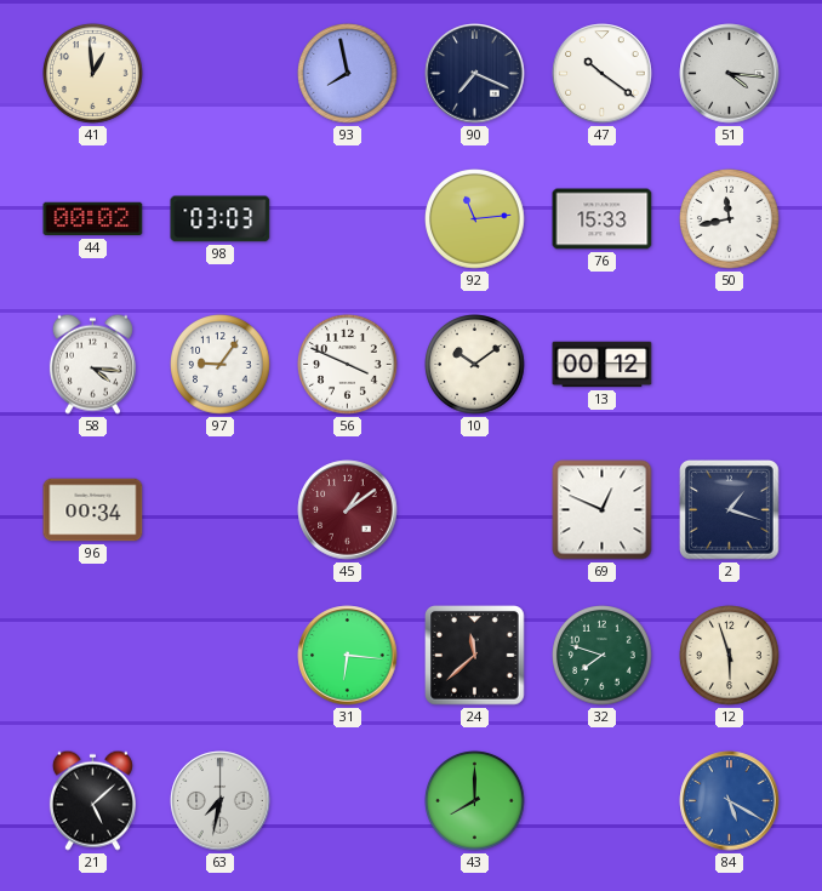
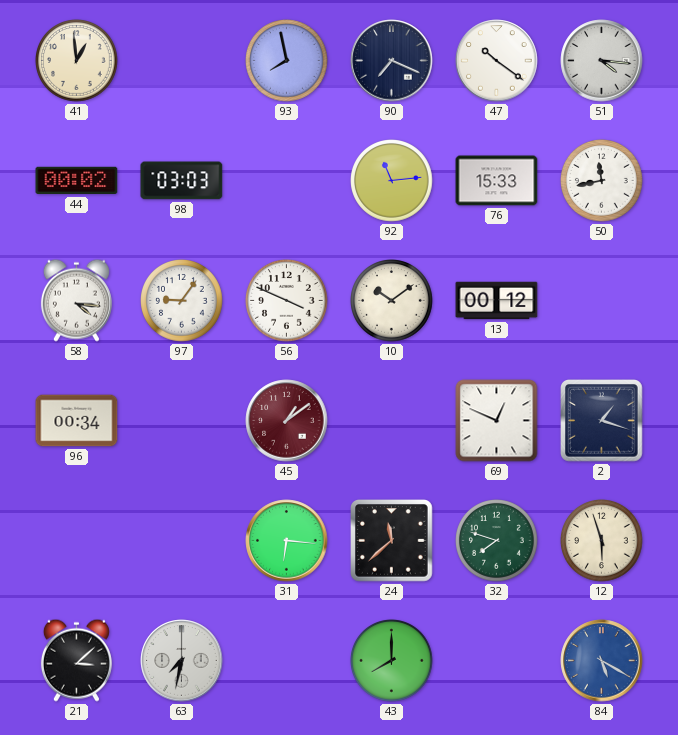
21: 5:08 -> 3:08 (76, 660)
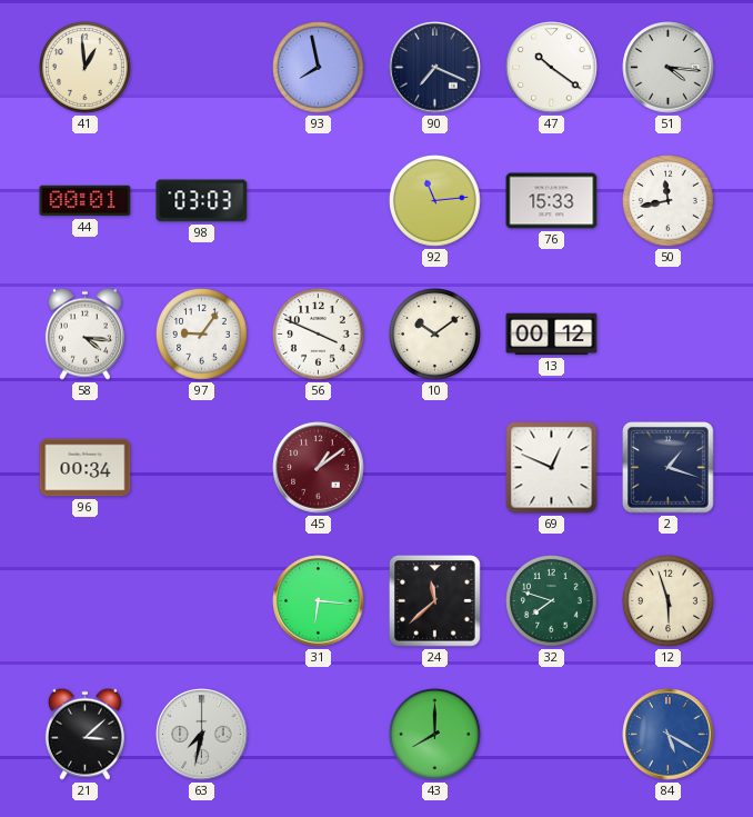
44: 00:02 -> 00:01 (86, 201)
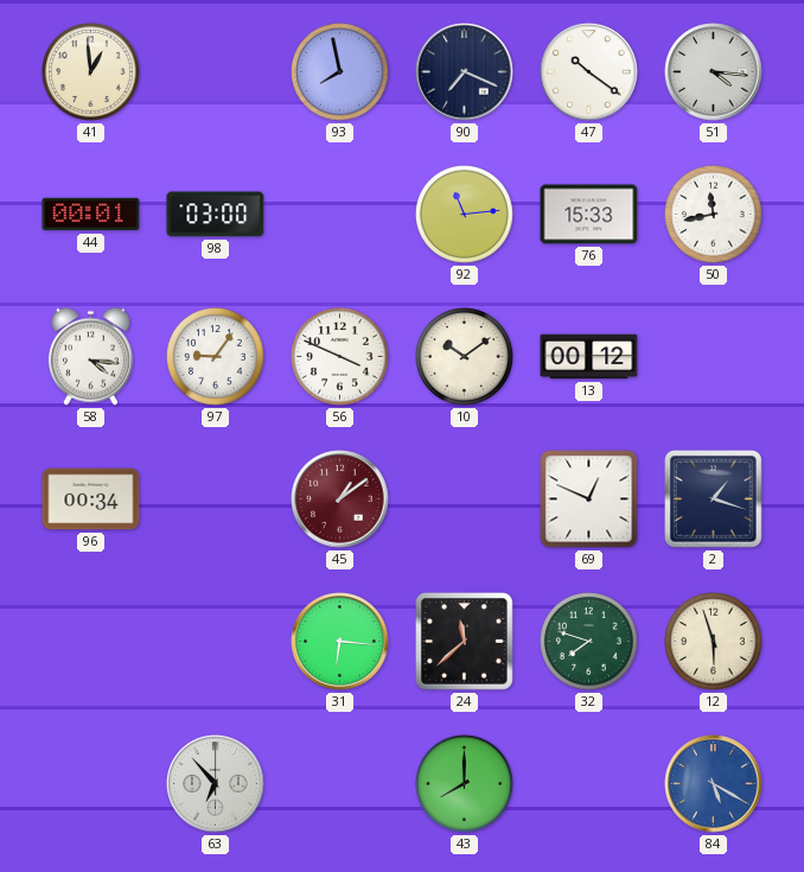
98: 03:03 -> 03:00 (216, 215)
21: 3:08 -> none (84, 734)
63: 7:32 -> 6:53 (216, 784)
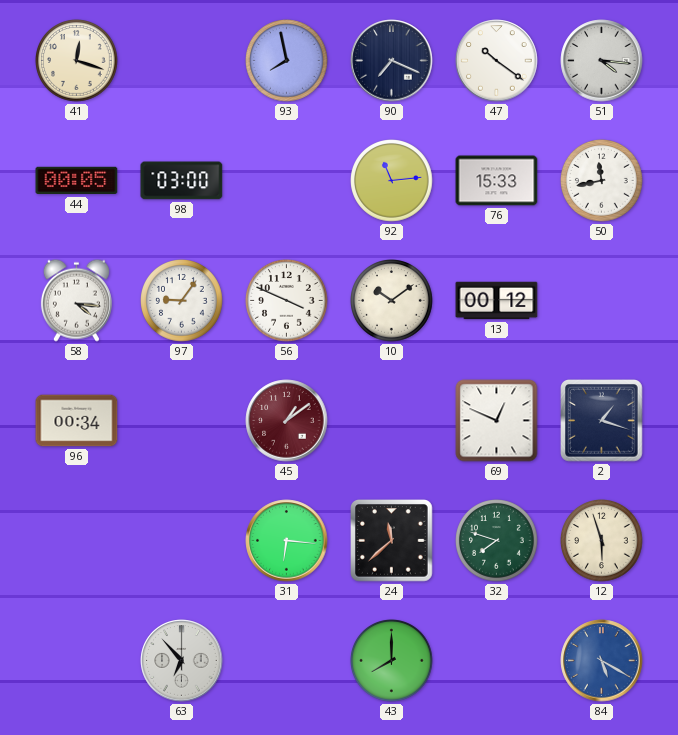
41: 12:59 -> 12:18 (77, 61)
44: 00:01 -> 00:05 (77, 181)
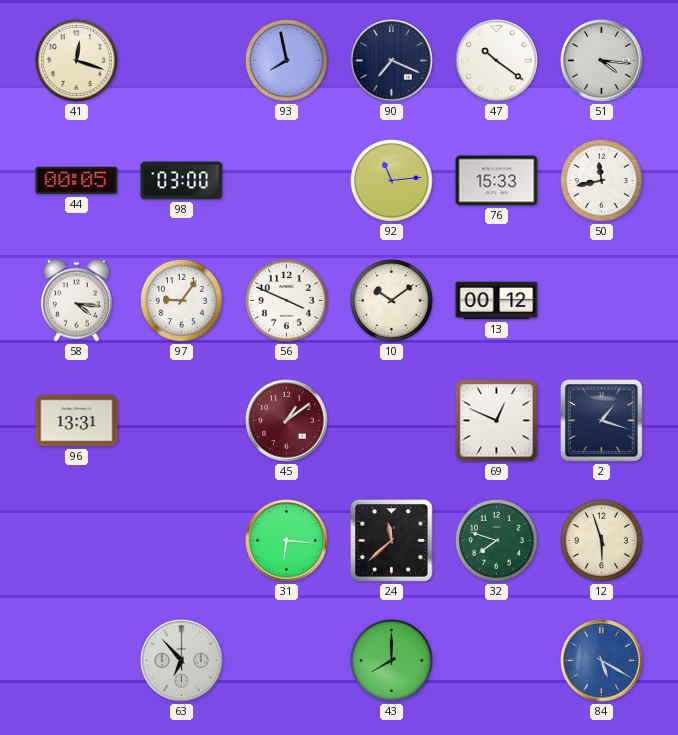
96: 00:34 -> 13:31 (77, 421)
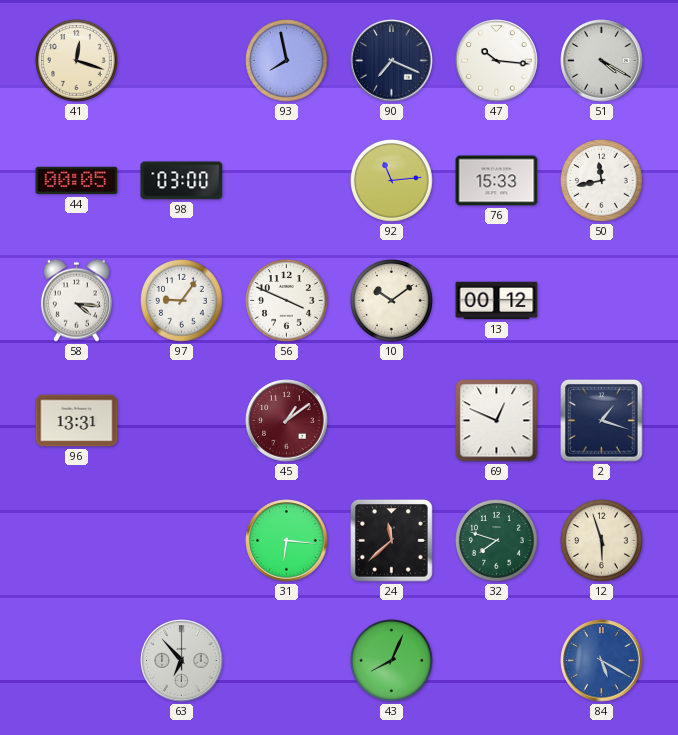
47: 10:21 -> 10:16 (497, 61)
51: 4:16 -> 4:20 (602, 61)
43: 8:00 -> 8:04 (392, 661)
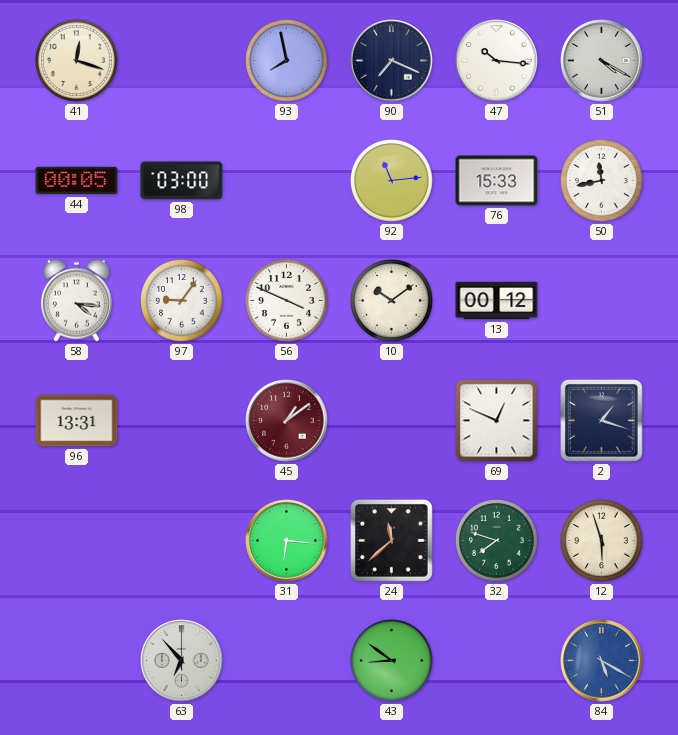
43: 8:04 -> 8:51 (392, 661)
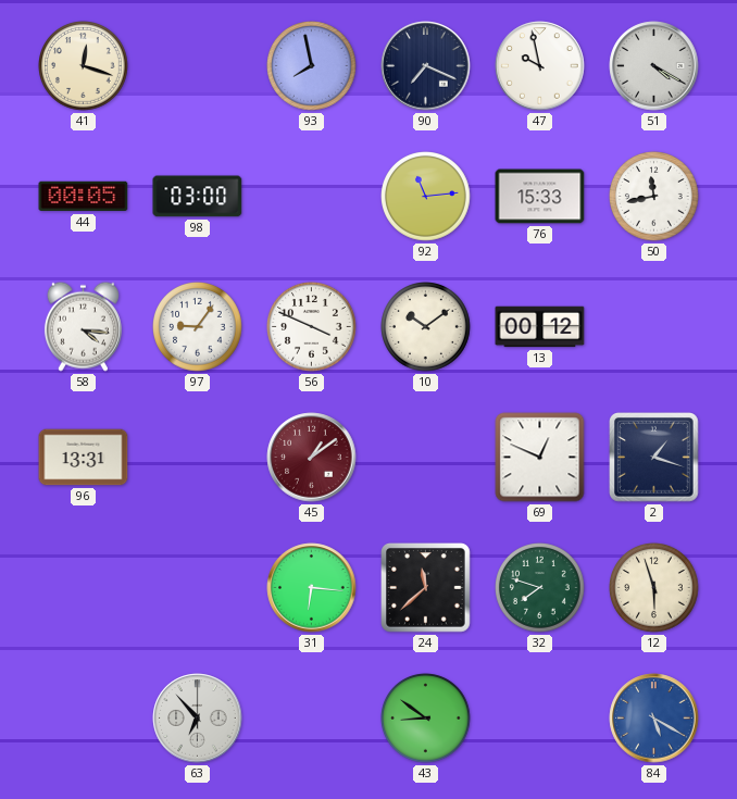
47: 10:16 -> 9:58 (540, 66)
